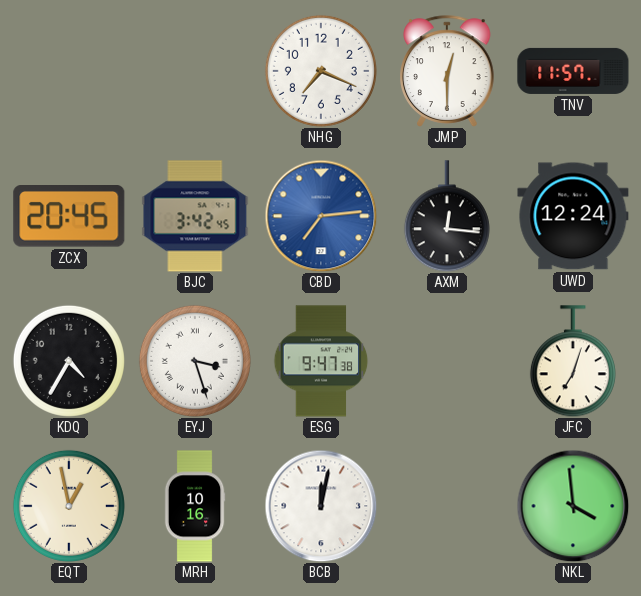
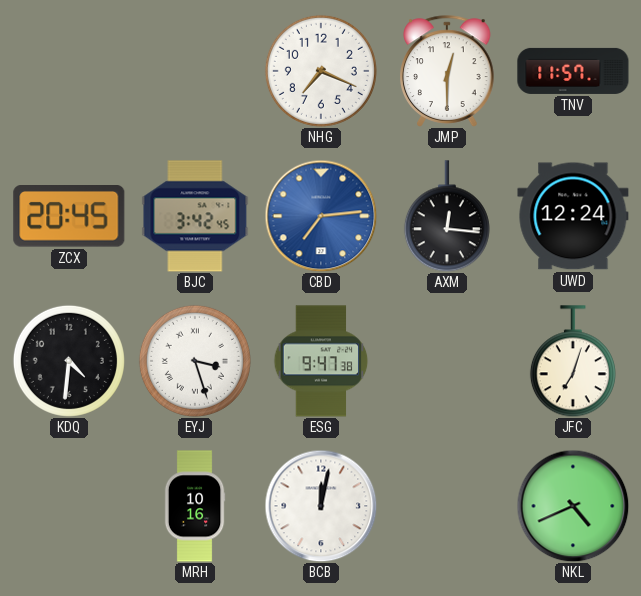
KDQ: 4:35 -> 4:31 (69, 361)
EQT: 12:58 -> none (69, 506)
NKL: 3:59 -> 4:41 (573, 506)
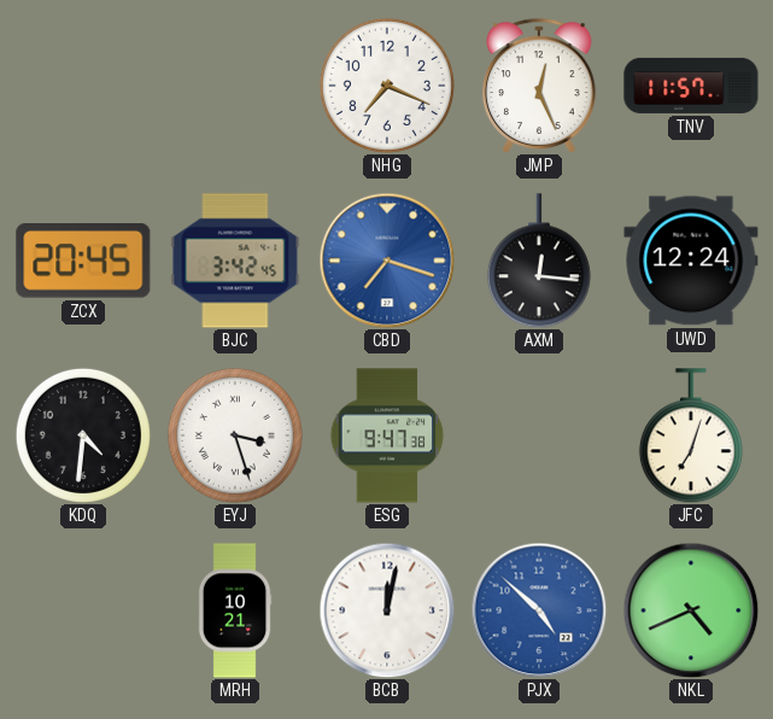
JMP: 12:30 -> 12:26 (539, 86)
CBD: 7:14 -> 7:18 (387, 261)
MRH: 10:16 -> 10:21 (235, 610)
PJX: none -> 4:52 (539, 610)
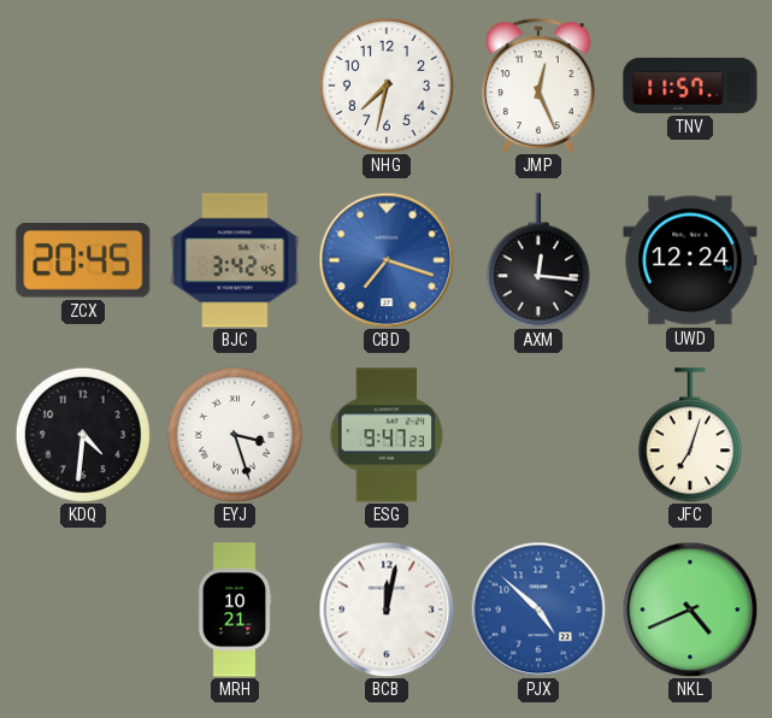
NHG: 7:19 -> 7:32 (387, 86)
ESG: 9:47:38 -> 9:47:23 (387, 435)
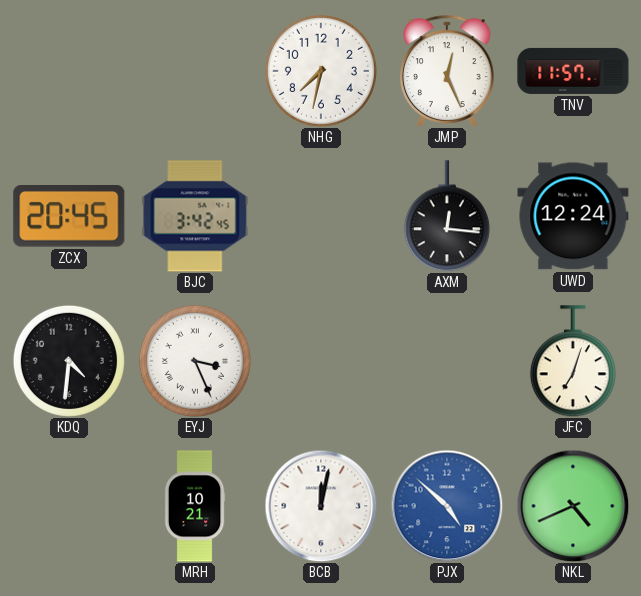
CBD: 7:18 -> none (387, 260)
EYJ: 3:27 -> 3:26 (195, 361)
ESG: 9:47 -> none (387, 435)
